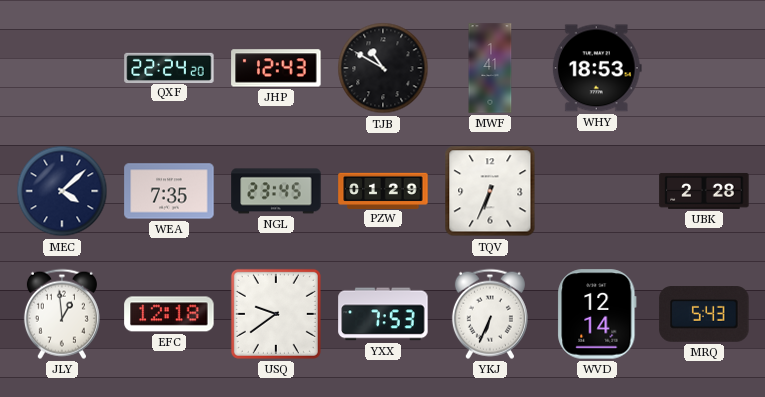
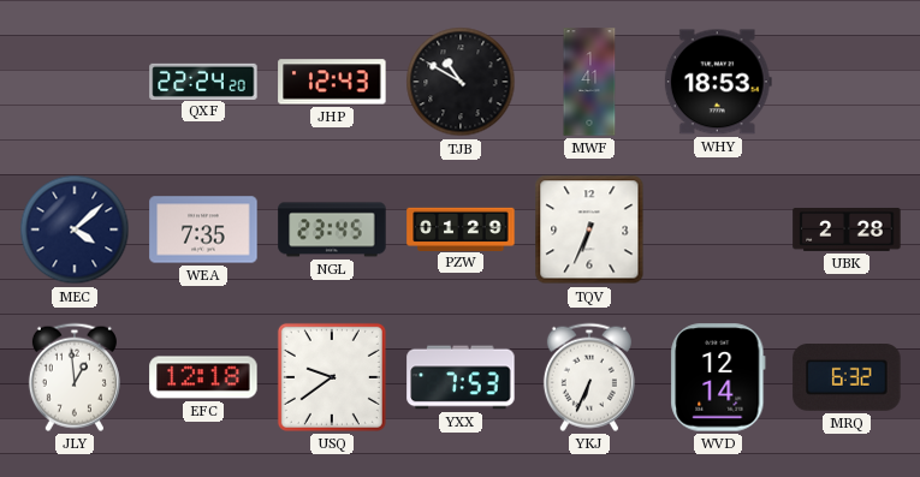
MRQ: 5:43 -> 6:32 (847, 378)
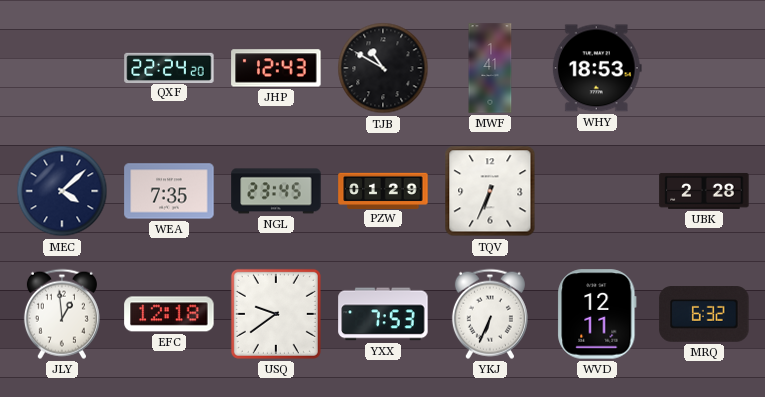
WVD: 12:14 -> 12:11 (597, 314)
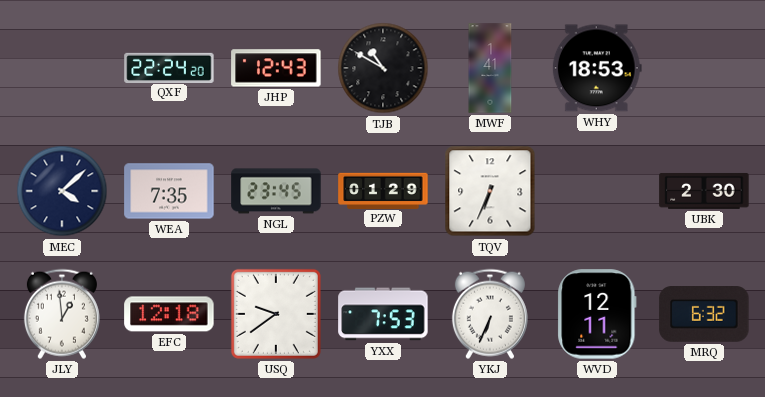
UBK: 2:28 -> 2:30 (704, 191)
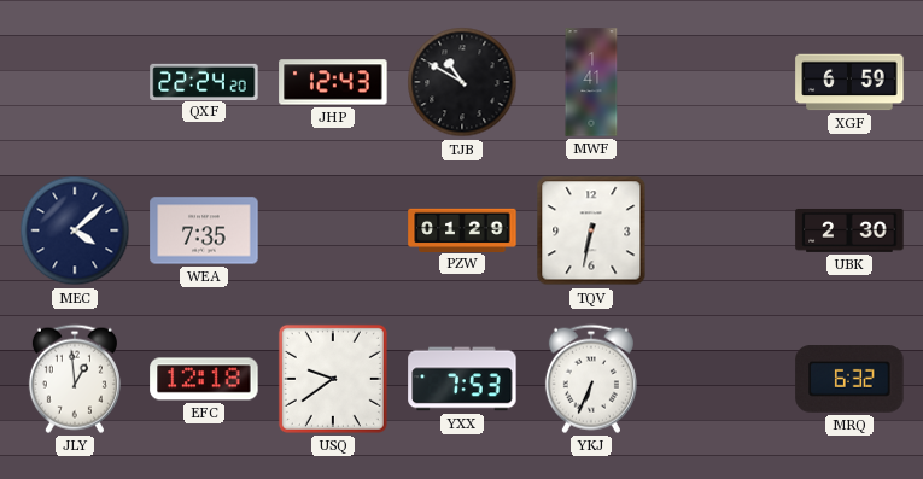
WHY: 18:53 -> none (597, 68)
XGF: none -> 6:59 (849, 82)
NGL: 23:45 -> none (276, 191)
TQV: 6:34 -> 6:32 (591, 230)
WVD: 12:11 -> none (597, 314)
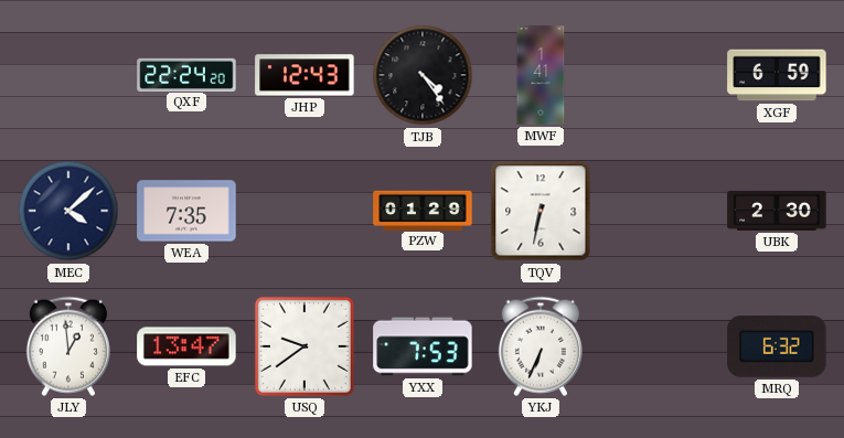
TJB: 10:50 -> 4:24 (423, 75)
EFC: 12:18 -> 13:47 (186, 346)
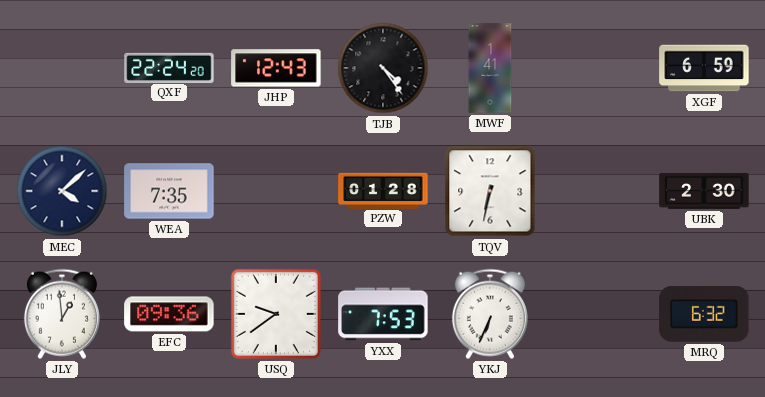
PZW: 01:29 -> 01:28 (383, 190)
EFC: 13:47 -> 09:36 (169, 314)
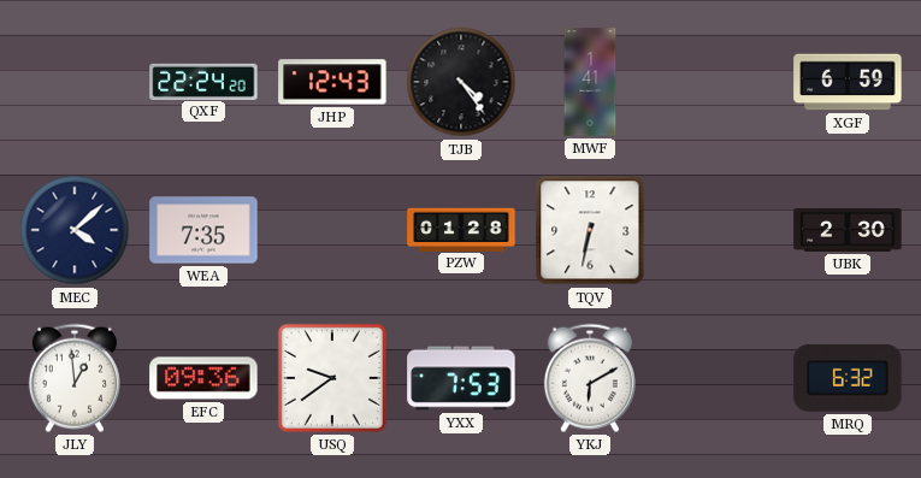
YKJ: 6:34 -> 6:10 (590, 378)
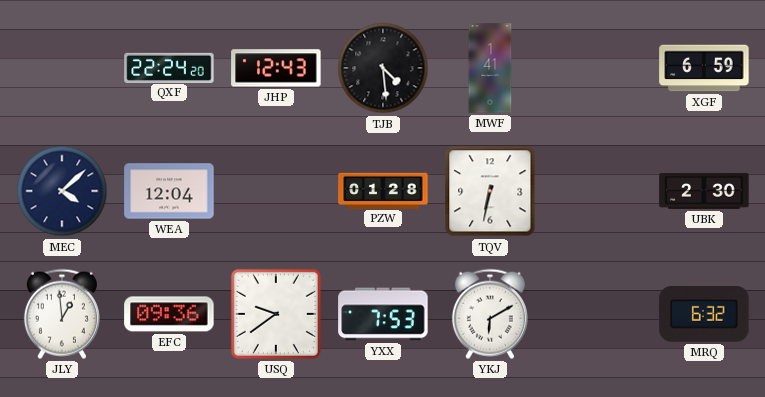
TJB: 4:24 -> 4:29 (383, 68)
WEA: 7:35 -> 12:04 (169, 191)
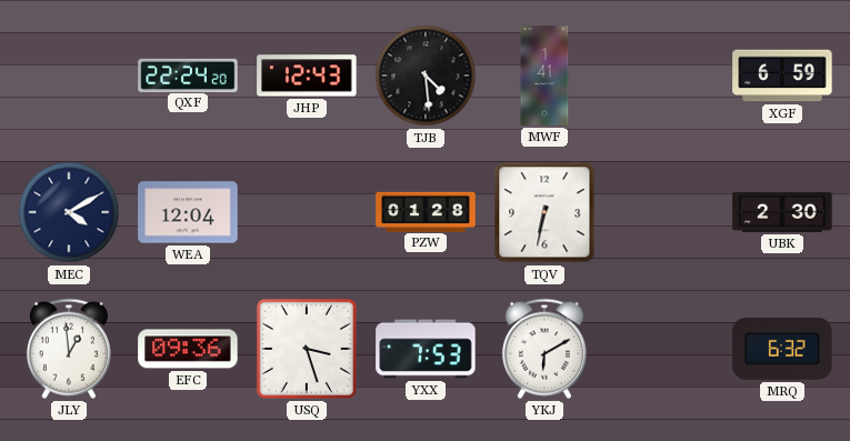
MEC: 4:08 -> 4:10 (69, 212)
USQ: 9:39 -> 3:27 (307, 349)
